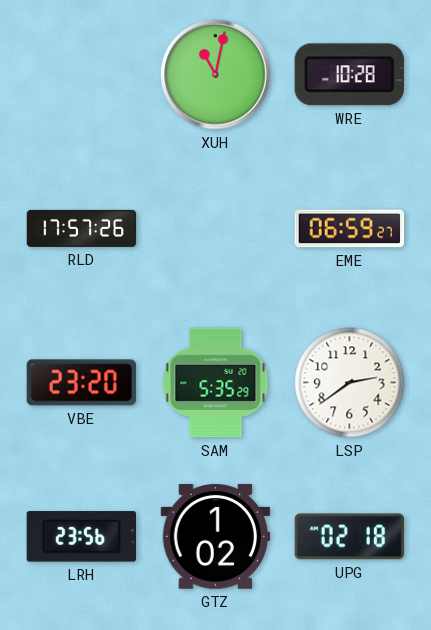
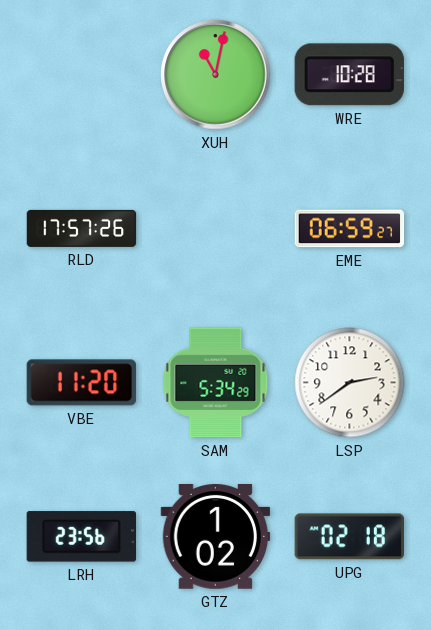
VBE: 23:20 -> 11:20 (82, 383)
SAM: 5:35 -> 5:34 (216, 383)
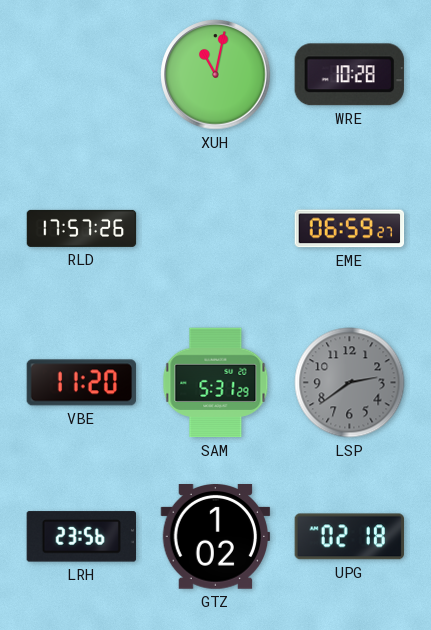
SAM: 5:34 -> 5:31 (216, 383)
LSP dial: white -> grey (350, 383)
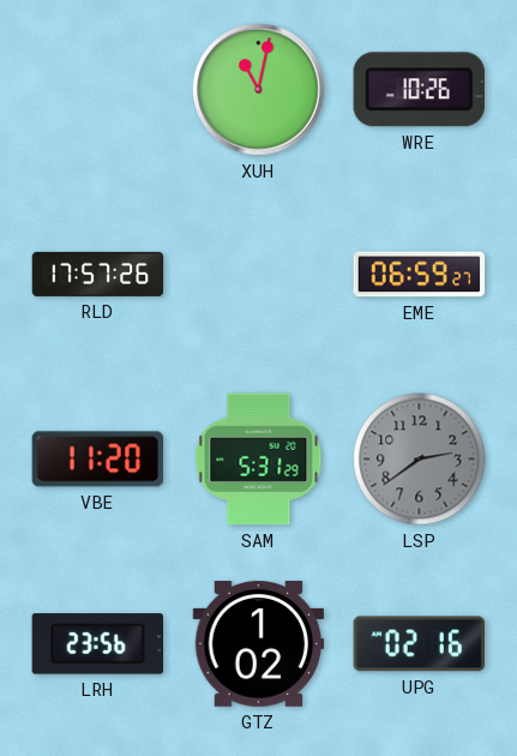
WRE: 10:28 -> 10:26 (419, 90)
UPG: 02:18 -> 02:16 (419, 644)
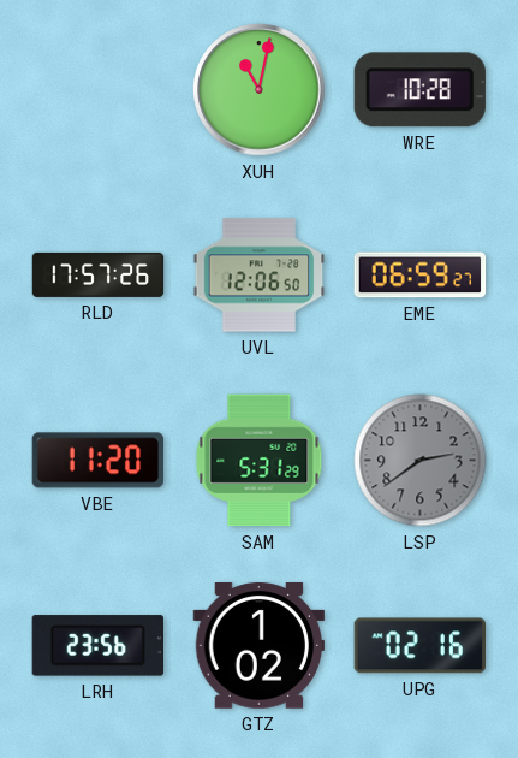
WRE: 10:26 -> 10:28 (419, 90)
UVL: none -> 12:06 (260, 276)
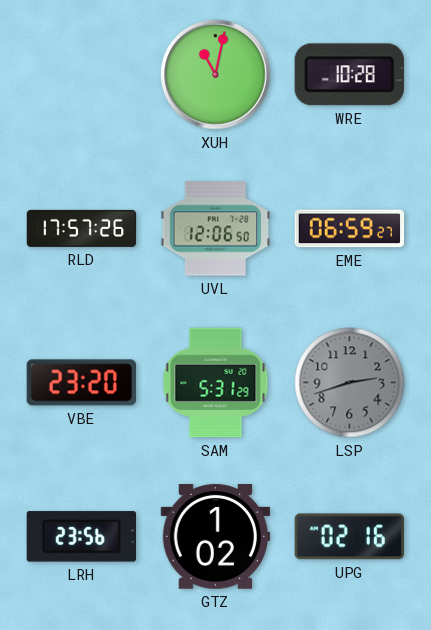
VBE: 11:20 -> 23:20 (82, 383)
LSP: 2:39 -> 2:42 (350, 383)
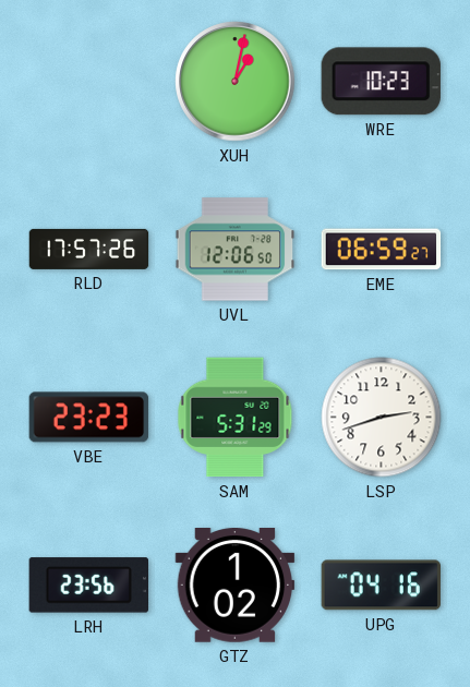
XUH: 11:02 -> 1:02 (236, 82)
WRE: 10:28 -> 10:23 (381, 82)
VBE: 23:20 -> 23:23 (89, 418)
LSP dial: grey -> white (382, 418)
UPG: 02:16 -> 04:16 (381, 586)
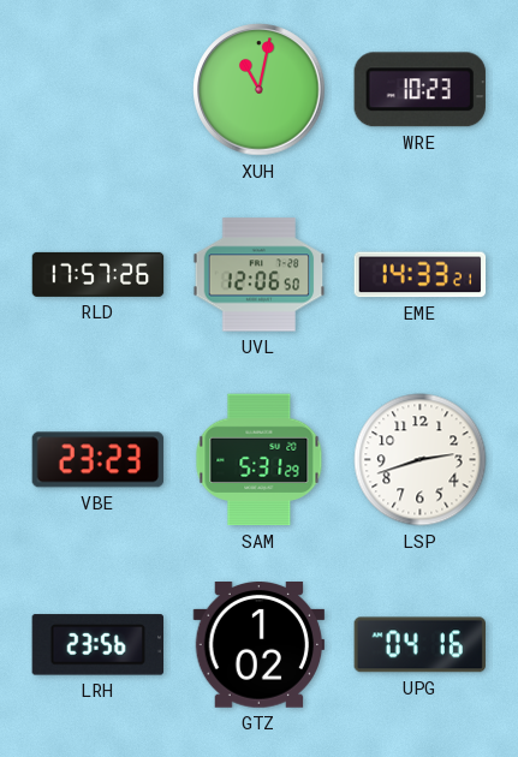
XUH: 1:02 -> 11:02 (260, 90)
EME: 06:59 -> 14:33 (421, 275)
